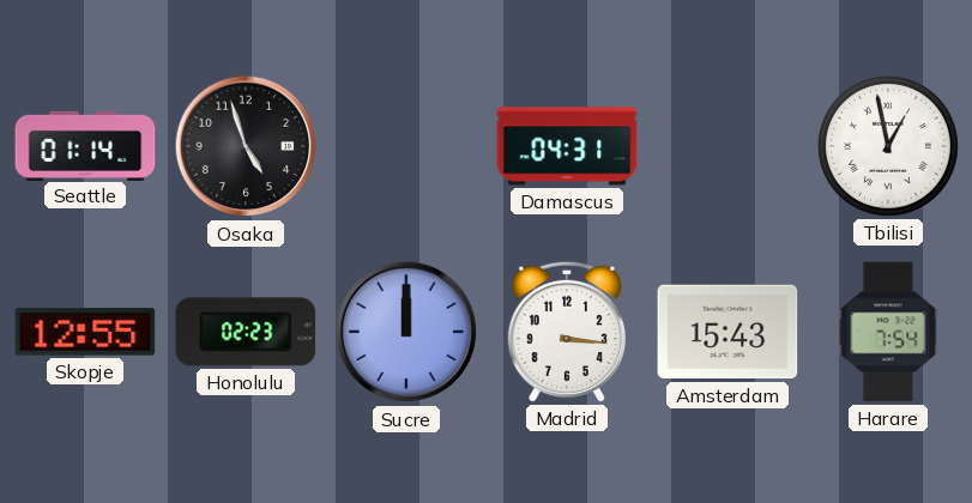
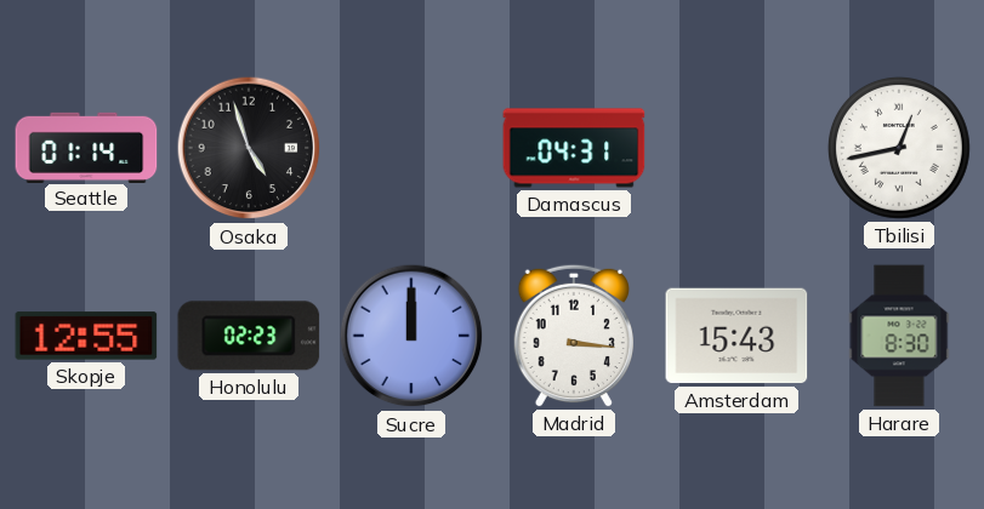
Tbilisi: 12:58 -> 12:43 (899, 148)
Harare: 7:54 -> 8:30 (899, 336)
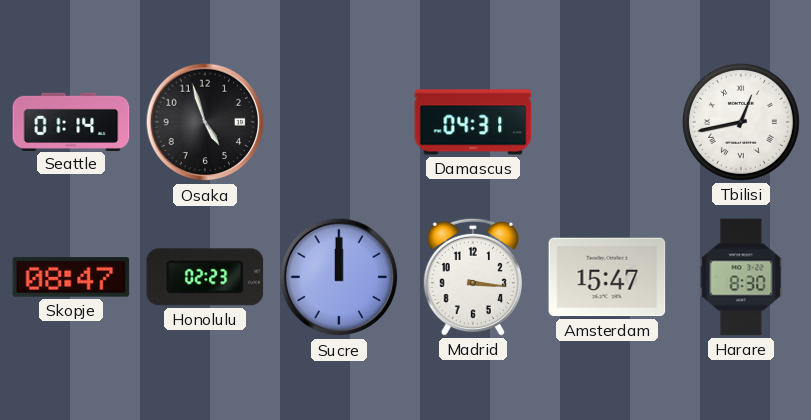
Skopje: 12:55 -> 08:47 (71, 277)
Amsterdam: 15:43 -> 15:47 (607, 277)
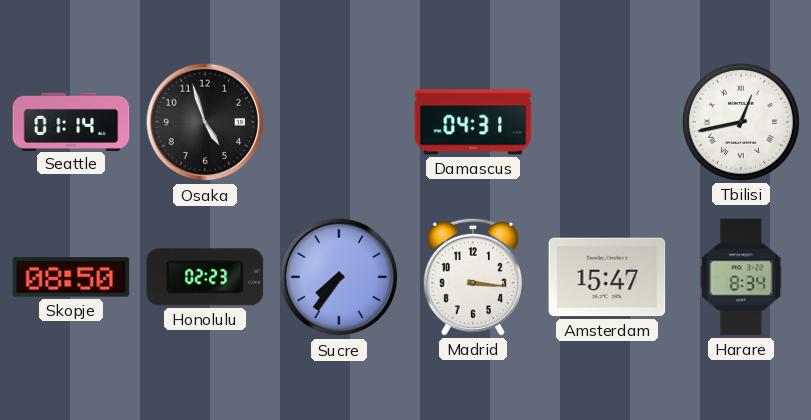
Skopje: 08:47 -> 08:50 (71, 277)
Sucre: 12:00 -> 7:36 (339, 277)
Harare: 8:30 -> 8:34 (741, 277)
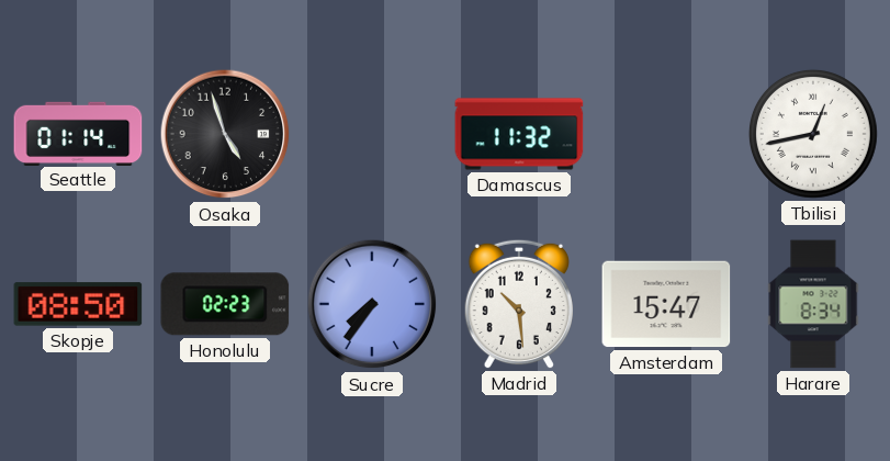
Damascus: 04:31 -> 11:32 (519, 134)
Madrid: 3:16 -> 10:29 (518, 304)
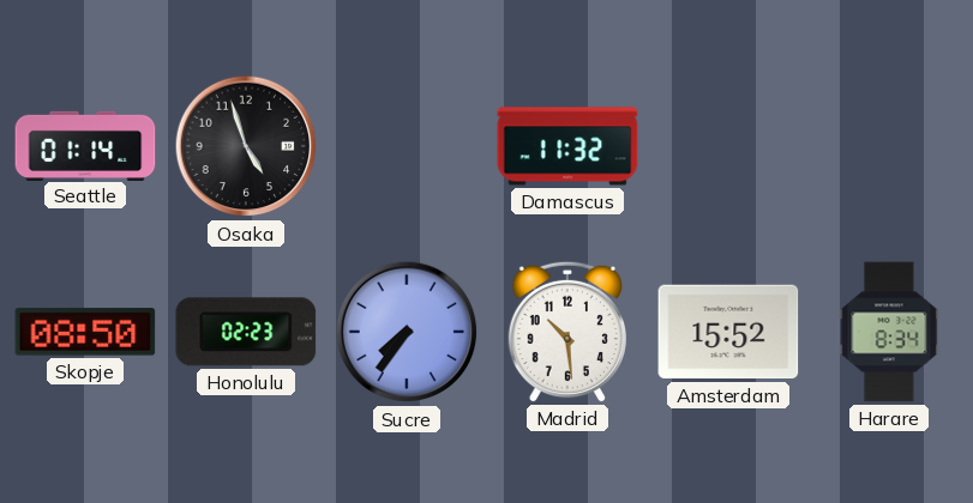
Tbilisi: 12:43 -> none (813, 134)
Amsterdam: 15:47 -> 15:52 (728, 332)
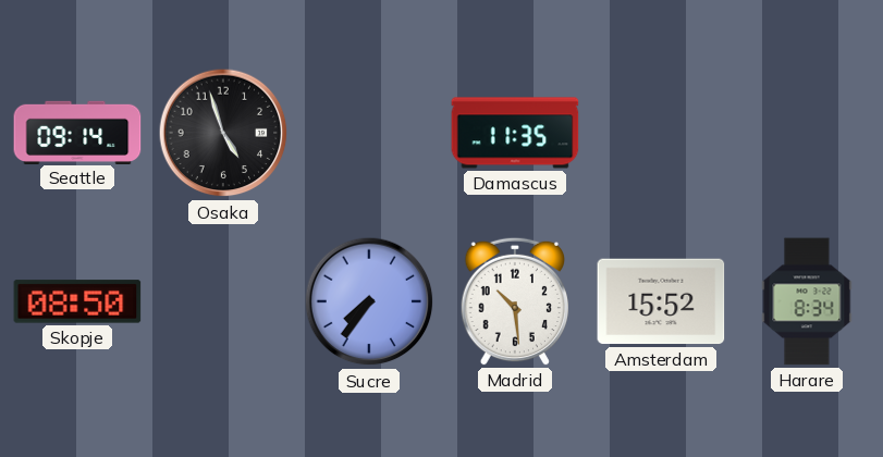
Seattle: 01:14 -> 09:14 (77, 132)
Damascus: 11:32 -> 11:35 (515, 133)
Honolulu: 02:23 -> none (246, 332)
